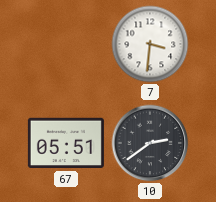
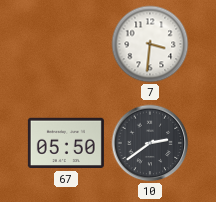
67: 05:51 -> 05:50 (66, 143)
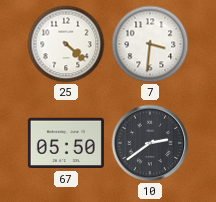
25: none -> 4:22 (66, 44)
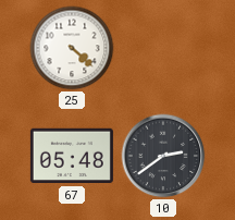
7: 3:31 -> none (150, 44)
67: 05:50 -> 05:48 (72, 156)
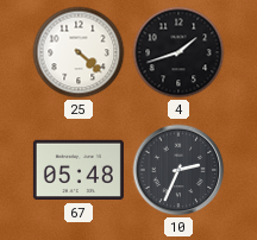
4: none -> 1:42 (178, 52)
10: 2:39 -> 2:34 (178, 170)
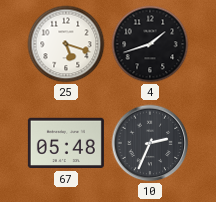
25: 4:22 -> 5:18 (66, 44)
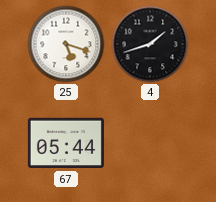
67: 05:48 -> 05:44 (66, 143)
10: 2:34 -> none (150, 143)
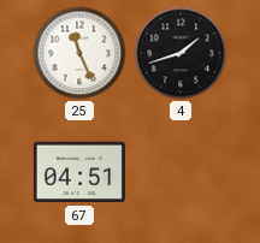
25: 5:18 -> 11:26 (79, 53)
67: 05:44 -> 04:51 (79, 172)
